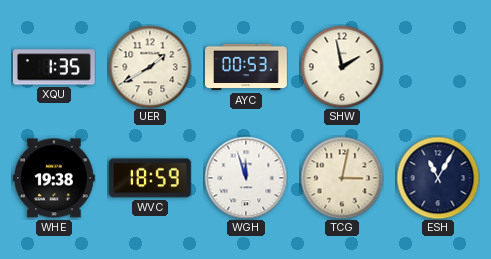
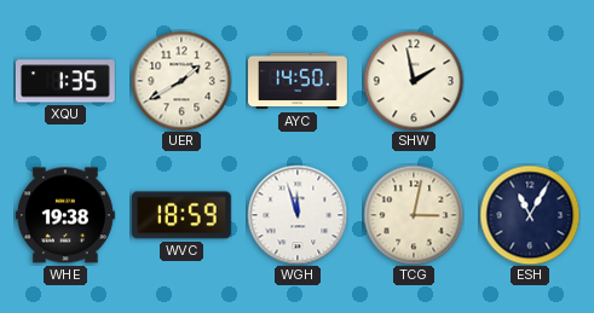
AYC: 00:53 -> 14:50 (299, 81)
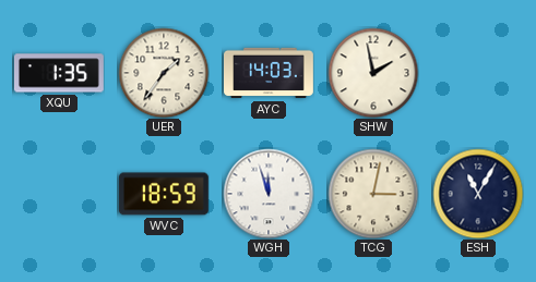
UER: 1:40 -> 1:36 (164, 73)
AYC: 14:50 -> 14:03 (270, 73)
WHE: 19:38 -> none (67, 215)
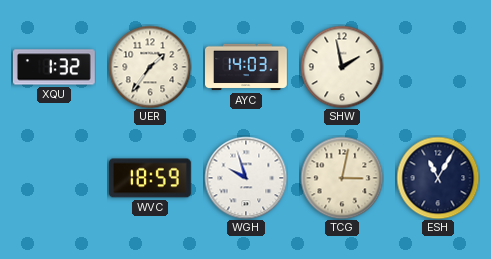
XQU: 1:35 -> 1:32 (54, 67)
WGH: 11:57 -> 9:57 (246, 178)
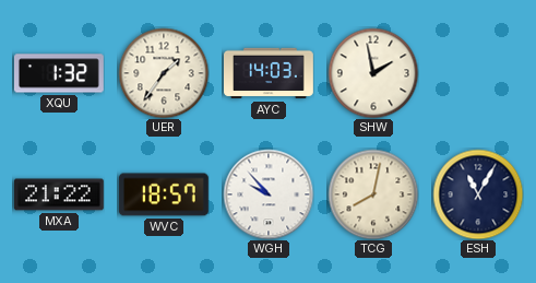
MXA: none -> 21:22 (59, 194)
WVC: 18:59 -> 18:57 (164, 194)
WGH: 9:57 -> 9:53 (269, 194)
TCG: 3:02 -> 8:02 (373, 194)
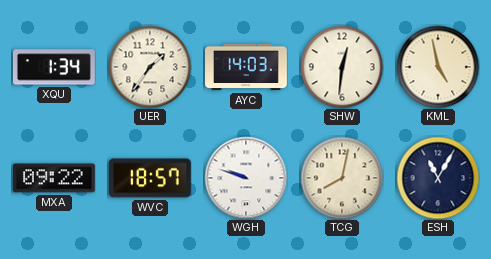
XQU: 1:32 -> 1:34 (54, 67)
SHW: 1:58 -> 12:31 (342, 67)
KML: none -> 4:58 (438, 67)
MXA: 21:22 -> 09:22 (54, 178)
WGH: 9:53 -> 9:48 (246, 178)
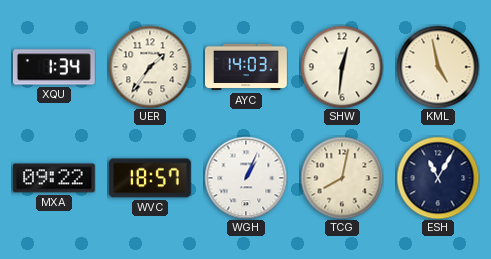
WGH: 9:48 -> 1:04 (246, 178)
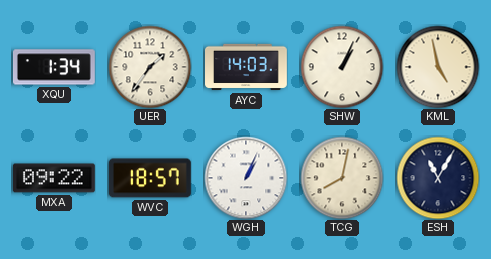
SHW: 12:31 -> 1:04 (342, 67)
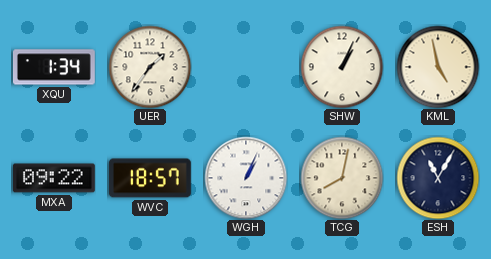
AYC: 14:03 -> none (247, 67)
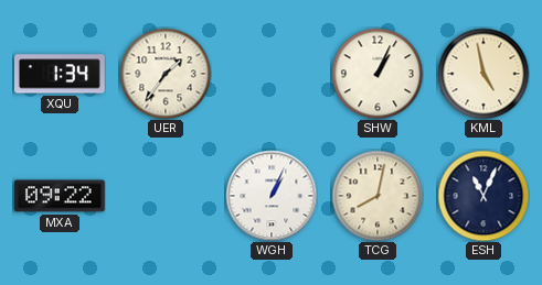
WVC: 18:57 -> none (150, 178)
ESH: 11:05 -> 11:04 (483, 196)
